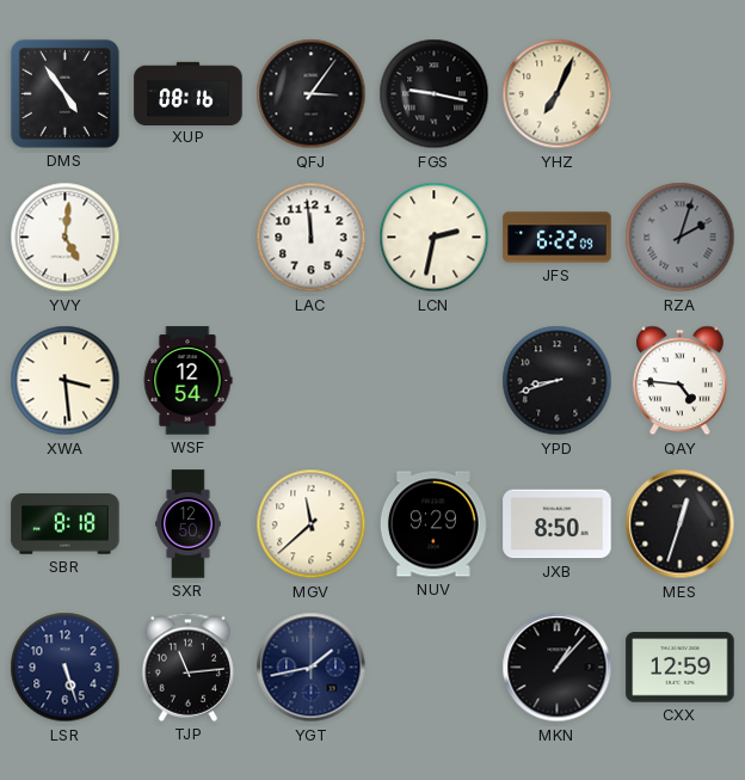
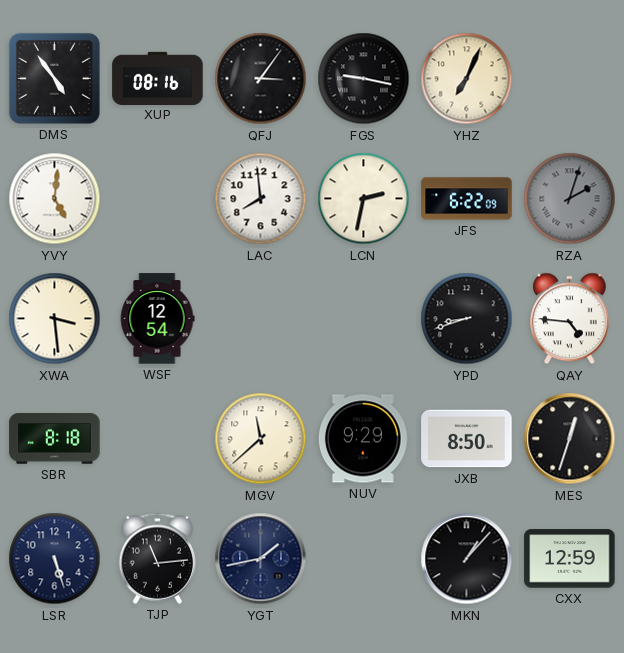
LAC: 11:59 -> 7:59 (261, 199)
SXR: 12:50 -> none (189, 524)
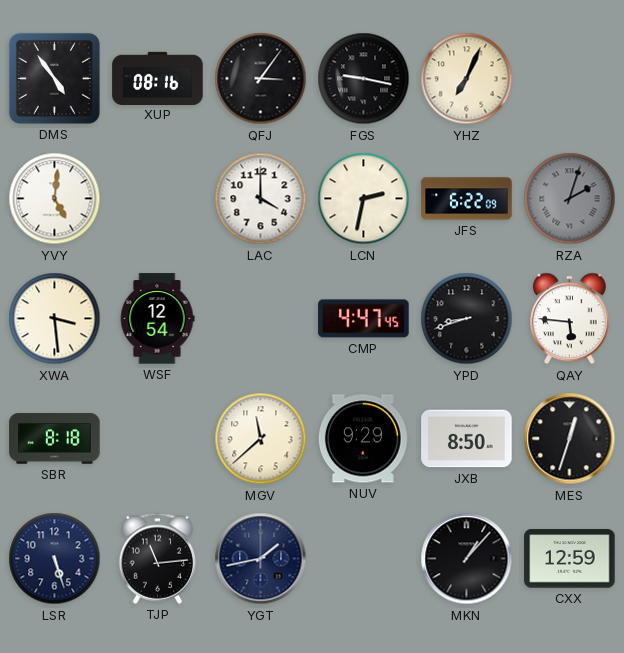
LAC: 7:59 -> 4:00 (261, 199)
CMP: none -> 4:47 (364, 319)
QAY: 4:46 -> 5:46 (570, 319)
